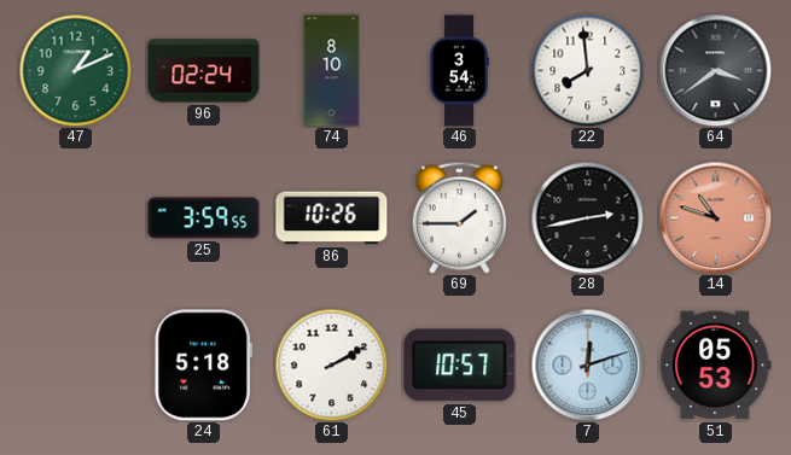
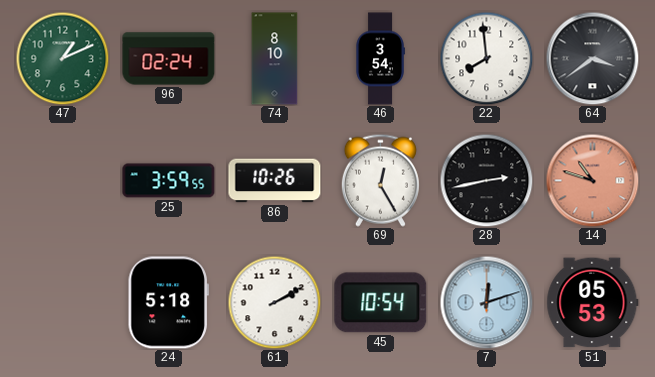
69: 1:45 -> 12:25 (380, 180)
45: 10:57 -> 10:54 (381, 303)
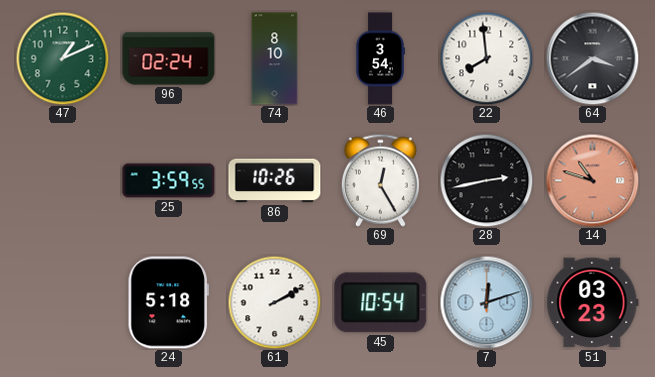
51: 05:53 -> 03:23 (593, 303)
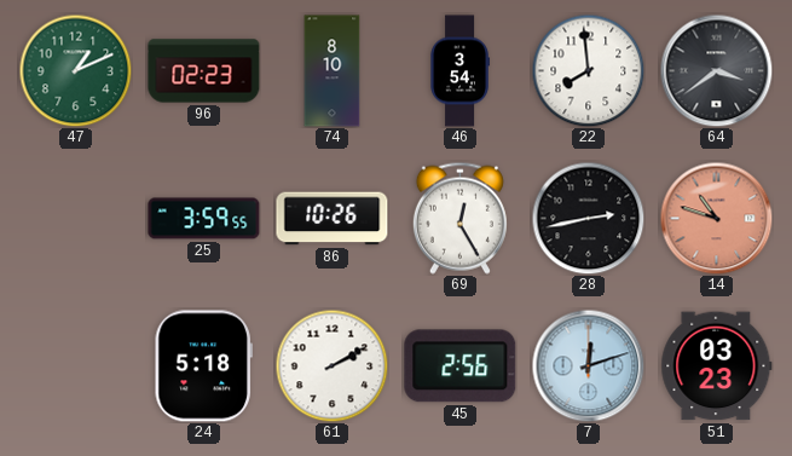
96: 02:24 -> 02:23 (204, 71)
45: 10:54 -> 2:56 (461, 366)
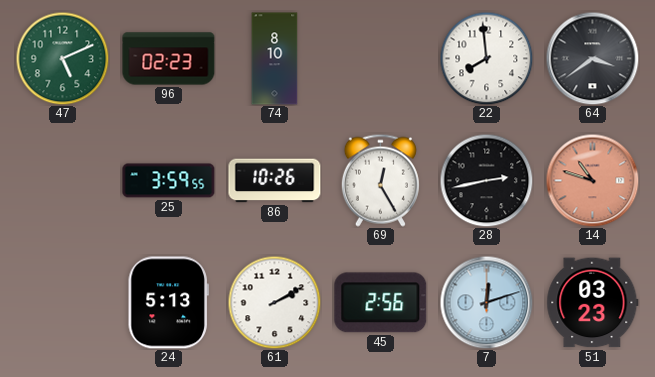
47: 1:11 -> 5:11 (62, 58)
46: 3:54 -> none (459, 71)
24: 5:18 -> 5:13 (168, 303)
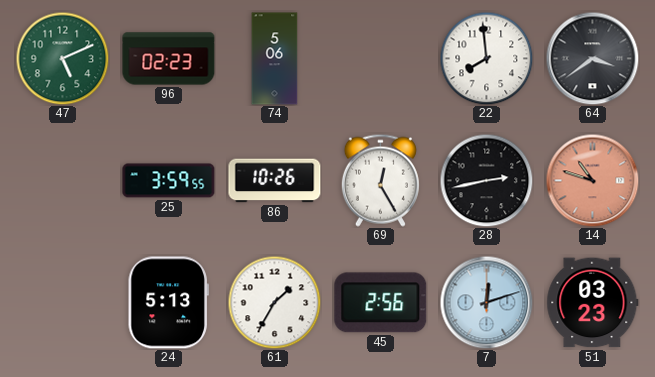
74: 8:10 -> 5:06 (275, 59)
61: 2:10 -> 1:35 (274, 302)
